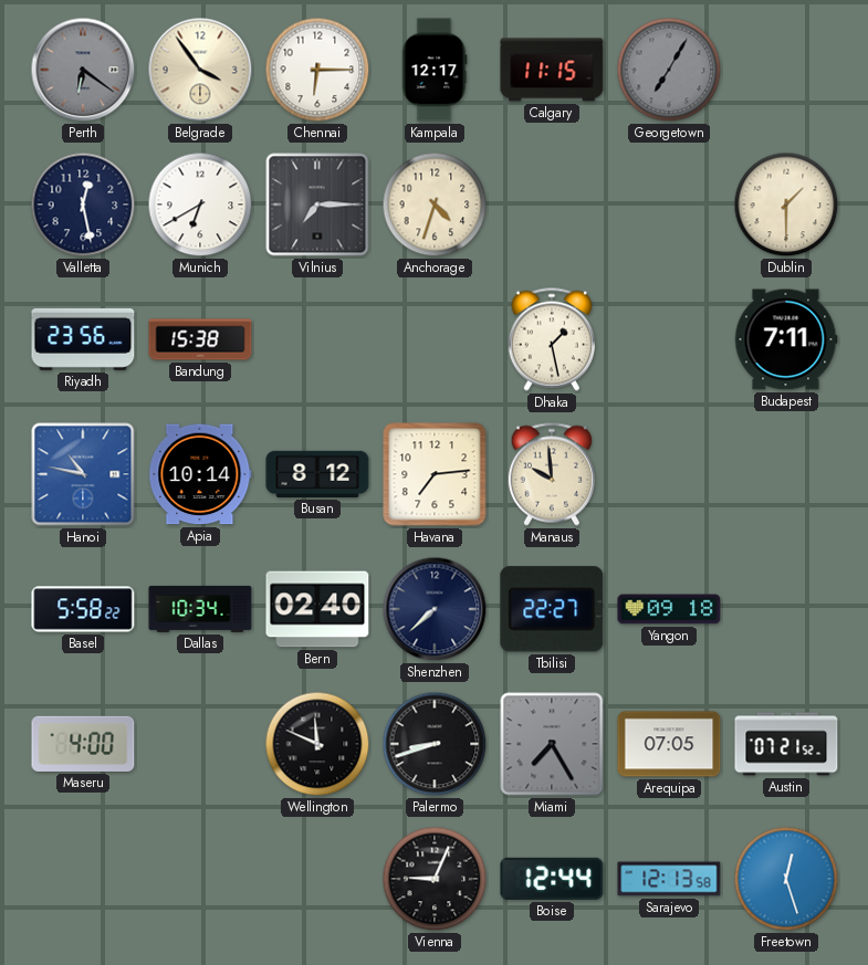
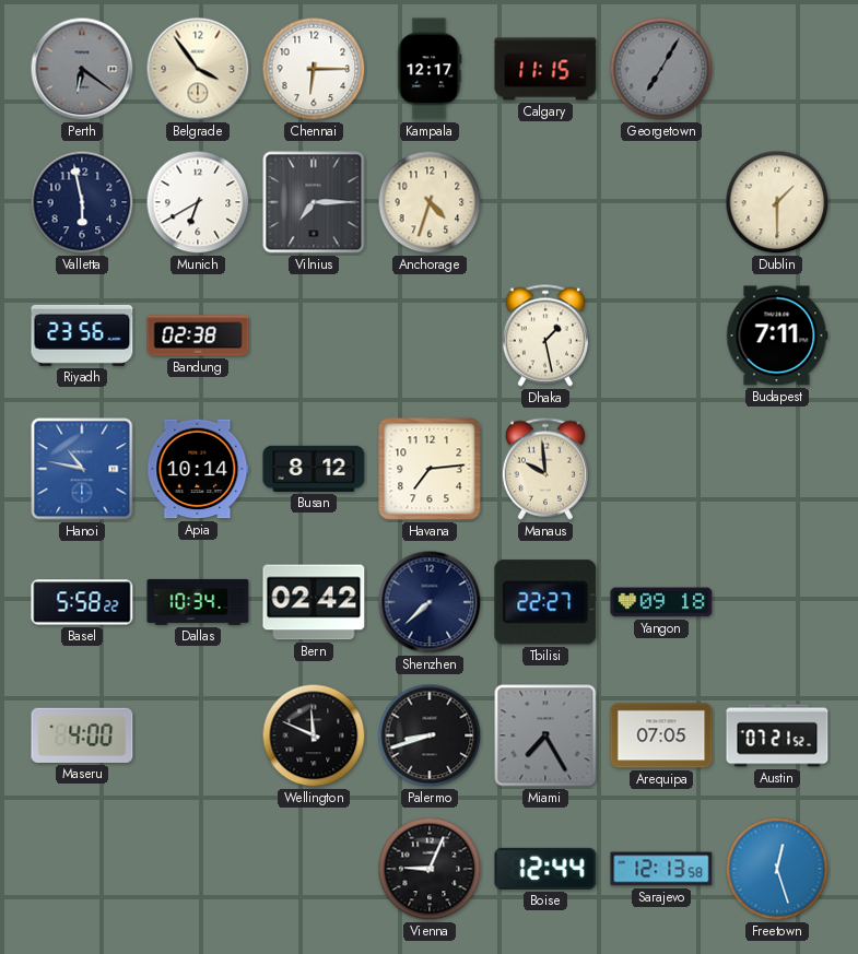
Valletta: 12:28 -> 5:58 (82, 202)
Bandung: 15:38 -> 02:38 (198, 335)
Bern: 02:40 -> 02:42 (314, 602)
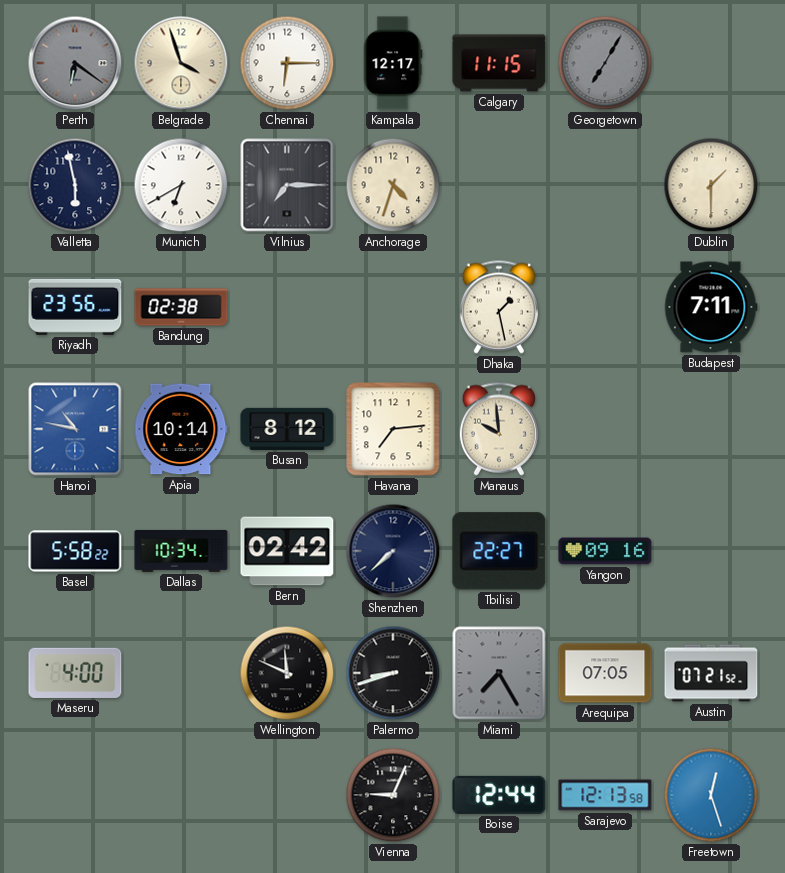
Belgrade: 3:54 -> 3:57 (181, 63)
Yangon: 09:18 -> 09:16 (605, 551)
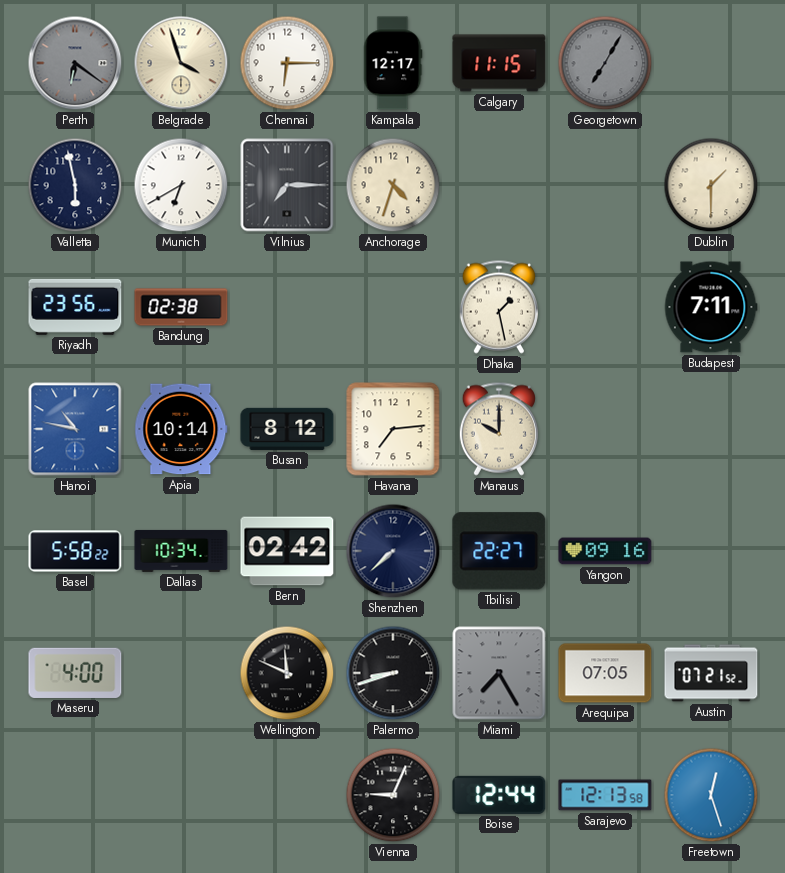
Manaus: 9:59 -> 10:00 (499, 429)
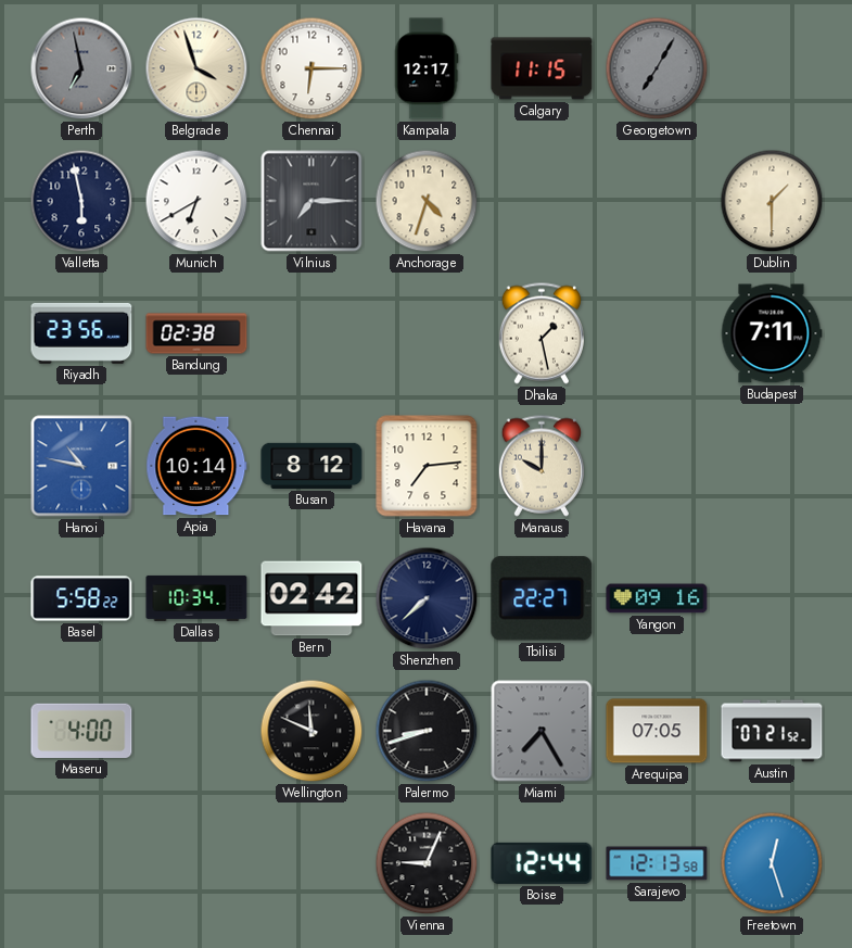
Perth: 6:21 -> 6:58 (81, 68)
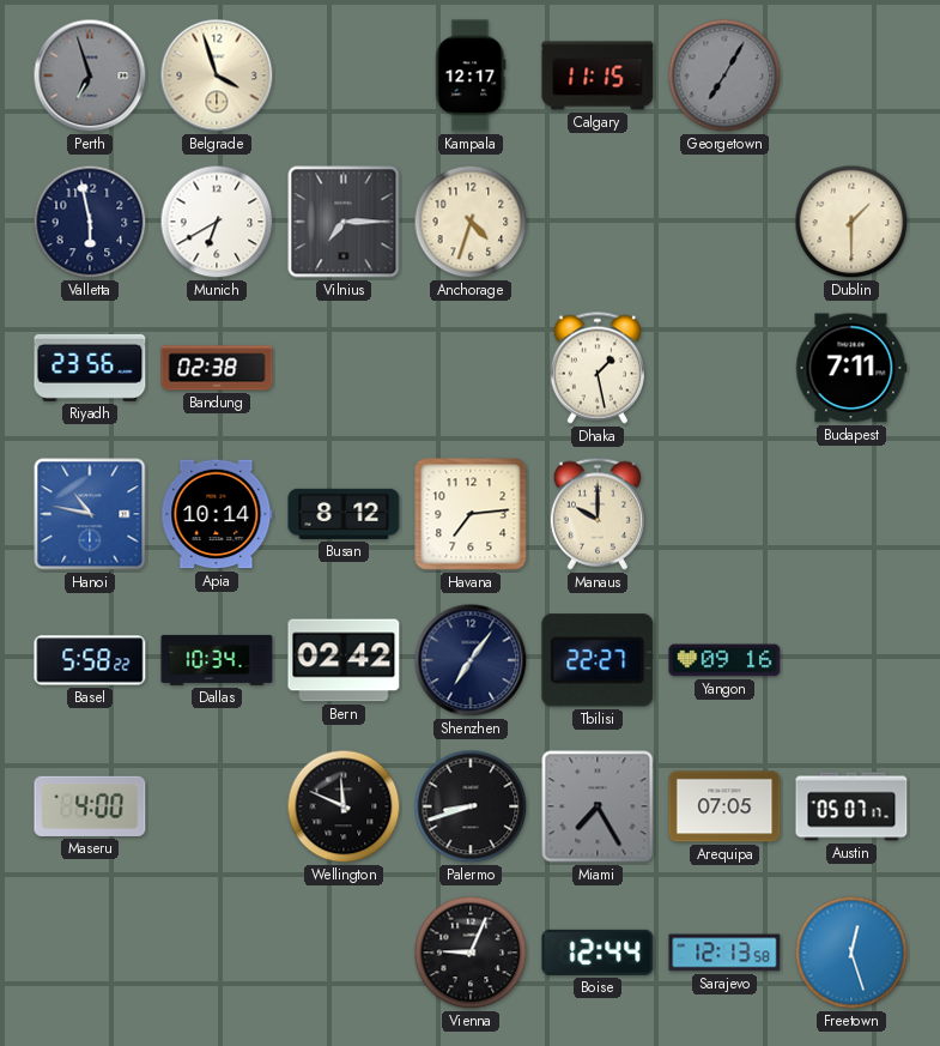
Perth: 6:58 -> 6:57 (90, 75)
Chennai: 6:15 -> none (311, 68)
Shenzhen: 7:38 -> 7:06 (471, 660)
Austin: 07:21 -> 05:07 (851, 806)
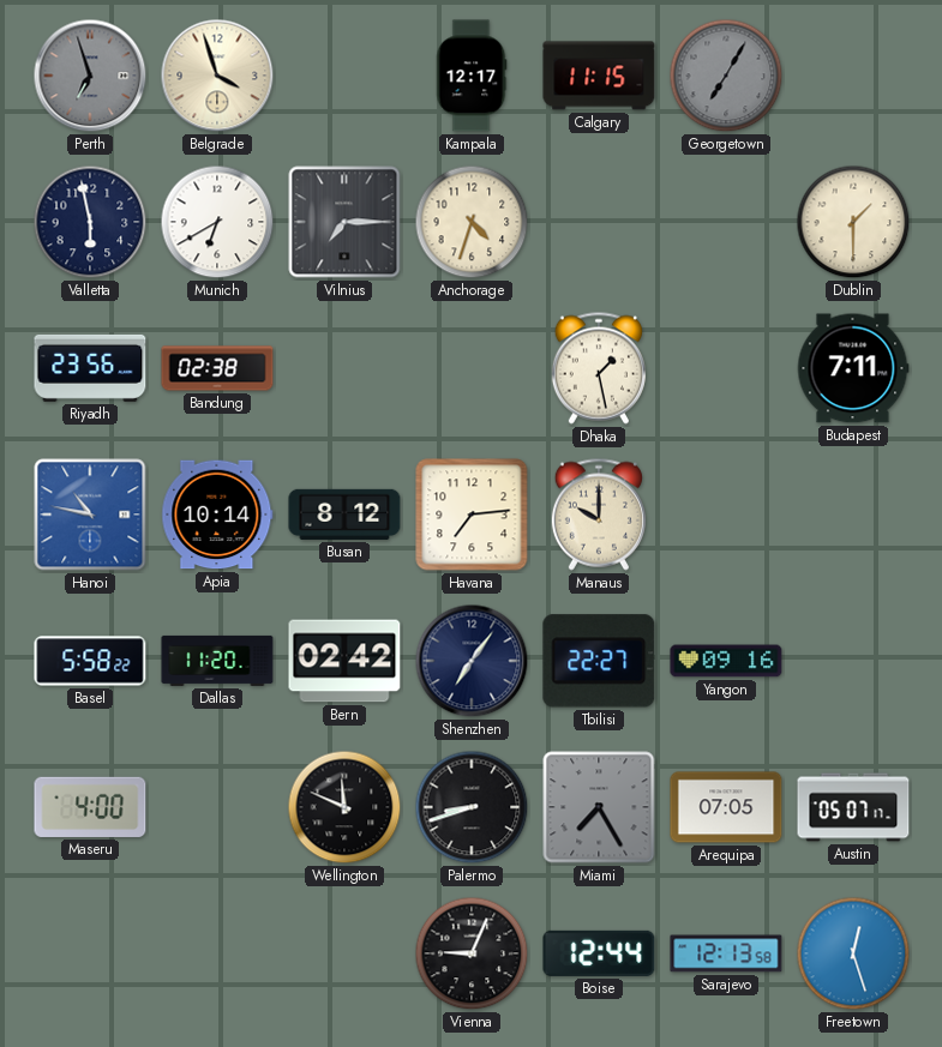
Dallas: 10:34 -> 11:20 (217, 661)
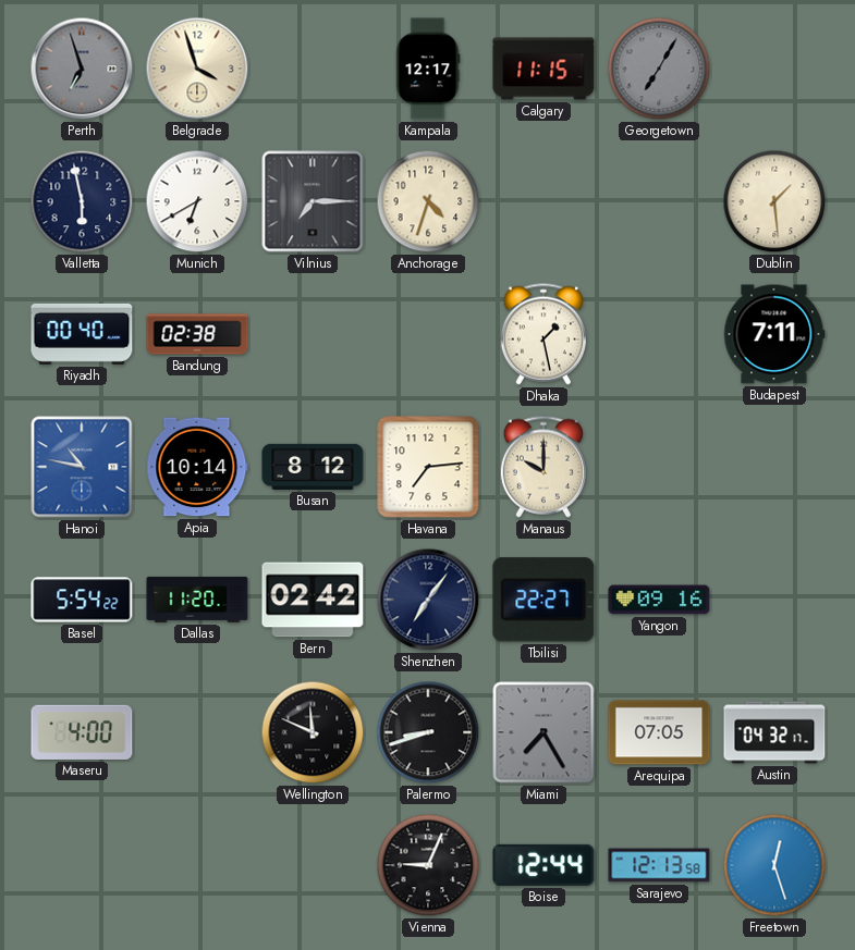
Dublin: 1:30 -> 1:29 (774, 201)
Riyadh: 23:56 -> 00:40 (82, 334)
Basel: 5:58 -> 5:54 (82, 600)
Austin: 05:07 -> 04:32 (774, 732)
